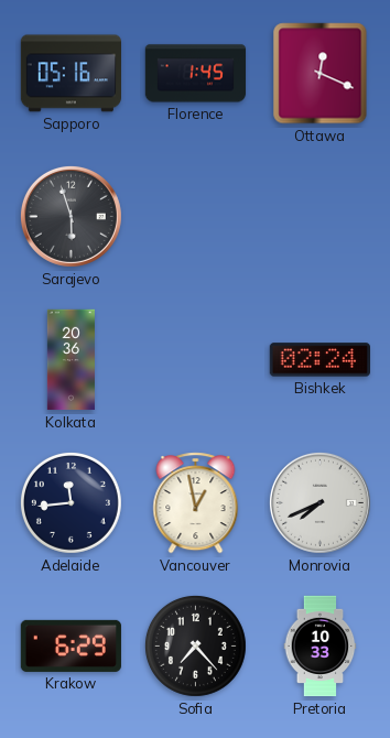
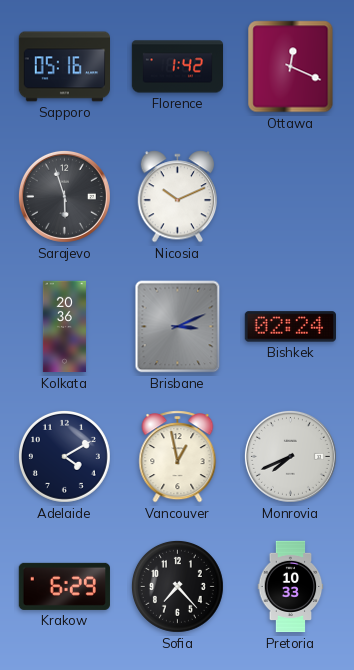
Florence: 1:45 -> 1:42 (178, 67)
Nicosia: none -> 10:11 (178, 197)
Brisbane: none -> 3:11 (178, 327)
Adelaide: 11:44 -> 4:10 (64, 456)
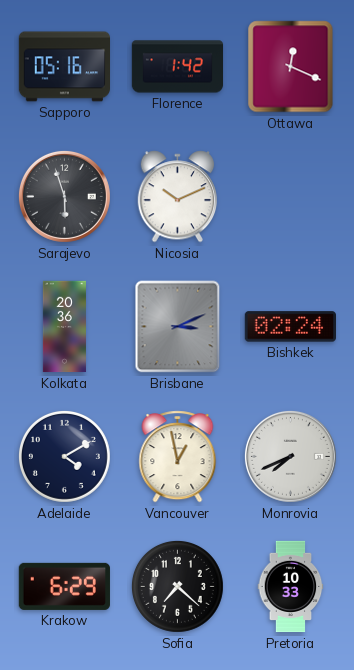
Sofia: 7:23 -> 7:22 (177, 586)
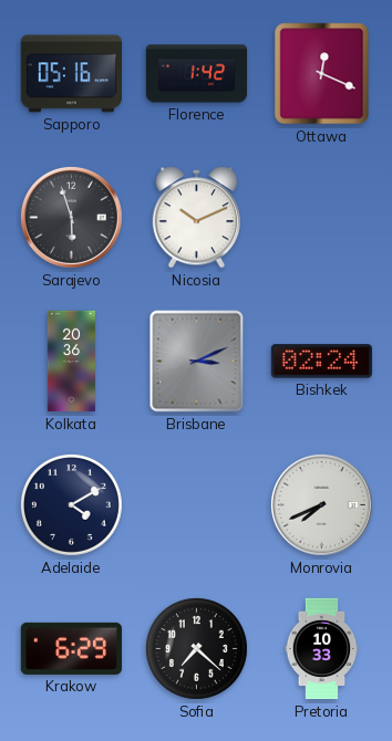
Vancouver: 12:58 -> none (178, 457)
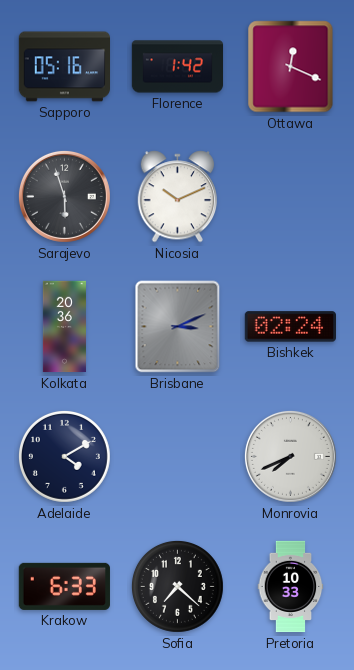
Krakow: 6:29 -> 6:33 (64, 586)
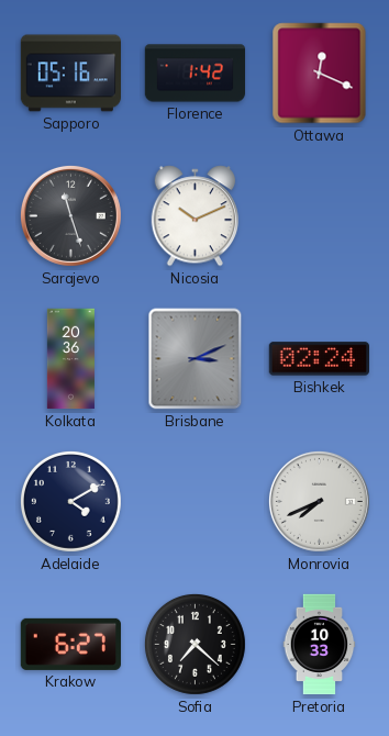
Sarajevo: 5:57 -> 11:27 (70, 215)
Krakow: 6:33 -> 6:27 (70, 644)
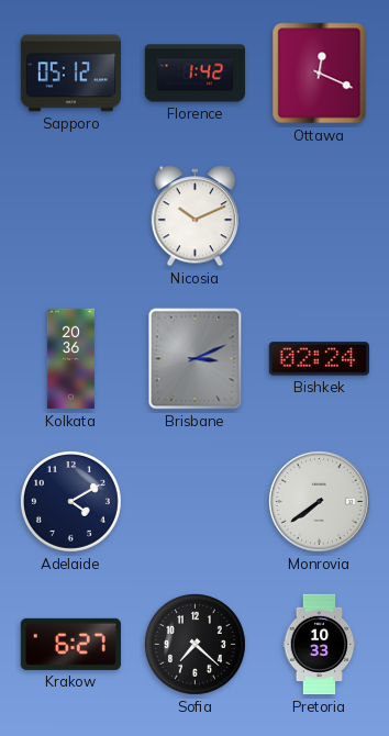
Sapporo: 05:16 -> 05:12 (70, 74)
Sarajevo: 11:27 -> none (70, 215)
Monrovia: 7:41 -> 7:39 (319, 501)
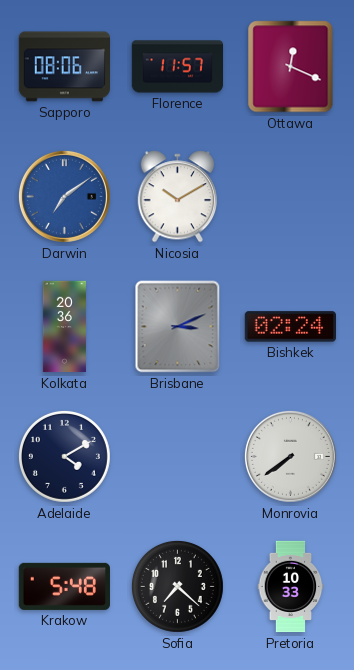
Sapporo: 05:12 -> 08:06 (64, 67)
Florence: 1:42 -> 11:57 (178, 67)
Darwin: none -> 7:09 (64, 196)
Nicosia: 10:11 -> 10:10 (178, 197)
Krakow: 6:27 -> 5:48 (64, 586)
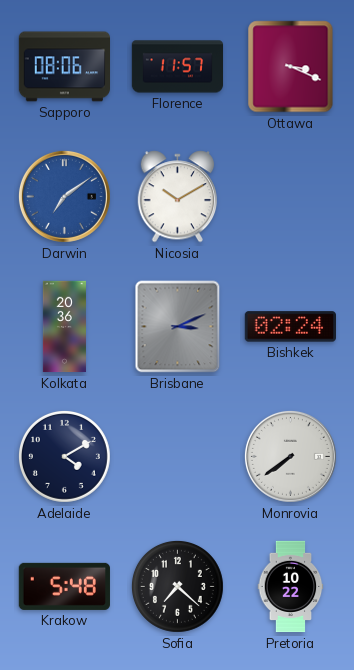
Ottawa: 12:19 -> 3:19 (291, 67)
Pretoria: 10:33 -> 10:22 (291, 587)
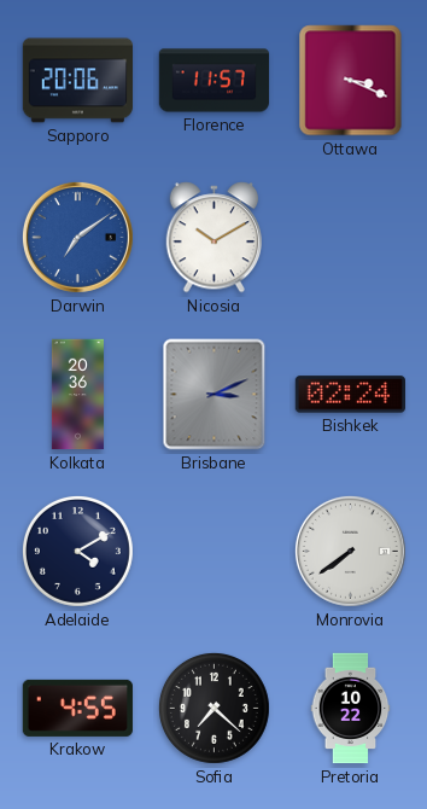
Sapporo: 08:06 -> 20:06 (77, 81)
Krakow: 5:48 -> 4:55 (77, 708)
